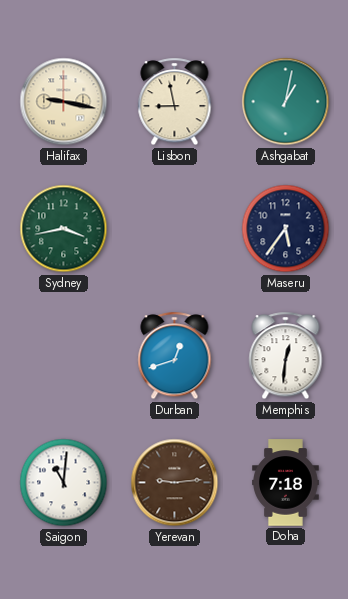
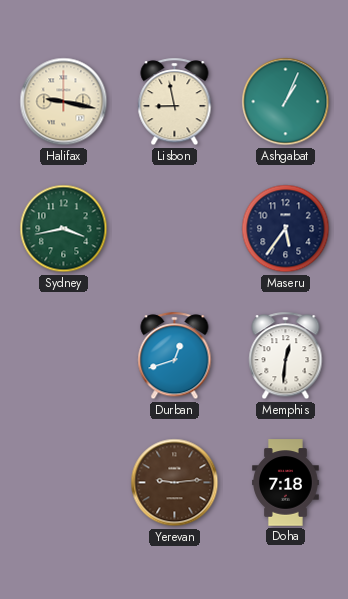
Ashgabat: 1:02 -> 1:04 (286, 102)
Saigon: 11:01 -> none (64, 483)
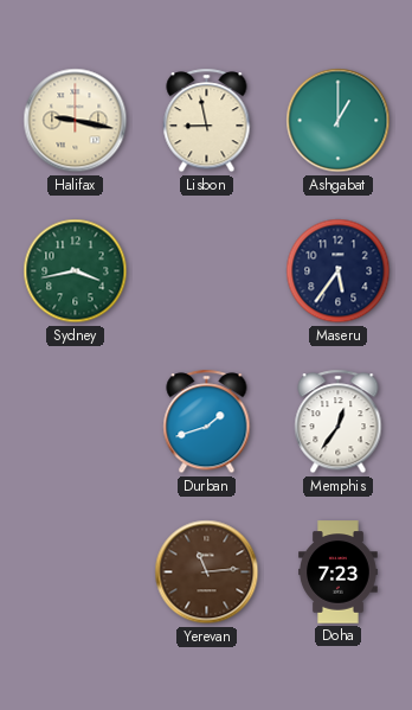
Ashgabat: 1:04 -> 1:00 (339, 121)
Durban: 12:42 -> 1:42 (207, 422)
Memphis: 12:31 -> 12:36 (339, 422)
Yerevan: 9:14 -> 11:14 (207, 573)
Doha: 7:18 -> 7:23 (339, 573)
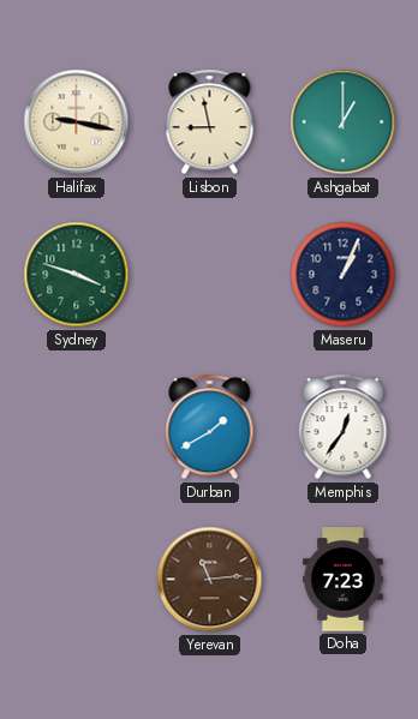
Sydney: 3:43 -> 3:48 (77, 275)
Maseru: 5:36 -> 1:04 (344, 275)
Durban: 1:42 -> 1:40 (210, 427)
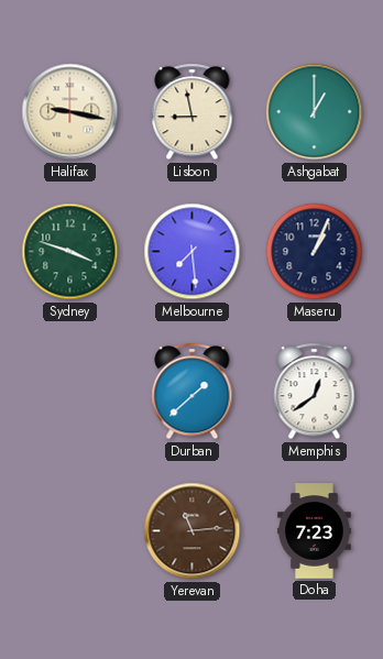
Melbourne: none -> 7:29 (193, 252)
Durban: 1:40 -> 1:38 (193, 392)
Memphis: 12:36 -> 12:39 (315, 392)
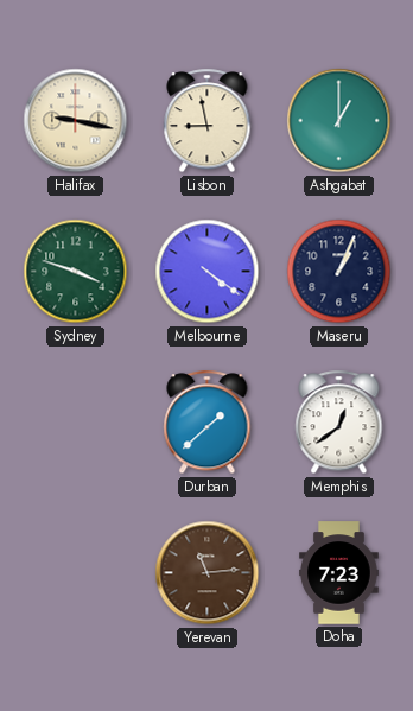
Melbourne: 7:29 -> 4:21 (208, 272)
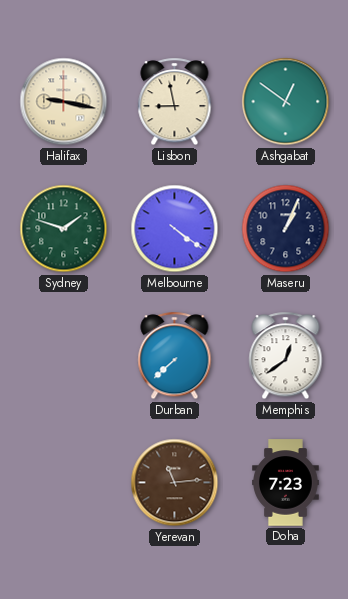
Ashgabat: 1:00 -> 12:51 (286, 102)
Sydney: 3:48 -> 1:48 (64, 229)
Durban: 1:38 -> 7:38 (175, 356)
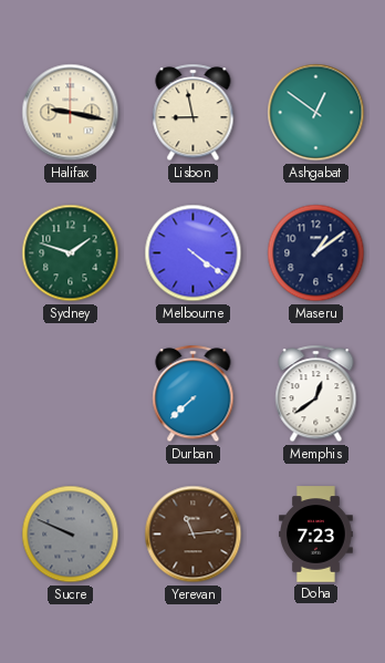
Maseru: 1:04 -> 1:09 (316, 253)
Sucre: none -> 9:49 (71, 535)
